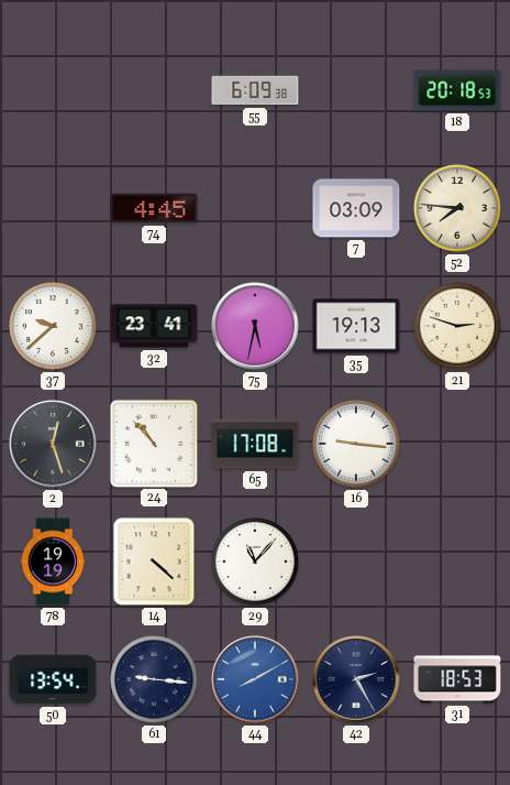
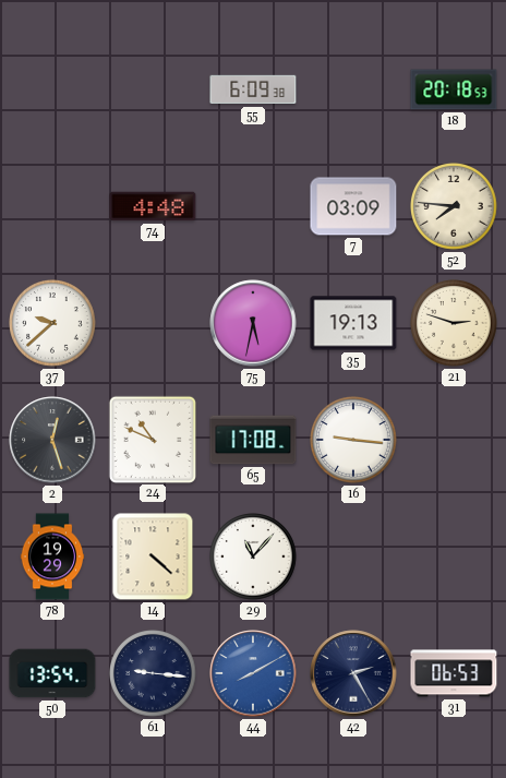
74: 4:45 -> 4:48 (153, 206)
32: 23:41 -> none (154, 326)
24: 10:53 -> 10:49 (152, 439)
78: 19:19 -> 19:29 (52, 556)
31: 18:53 -> 06:53 (454, 673)
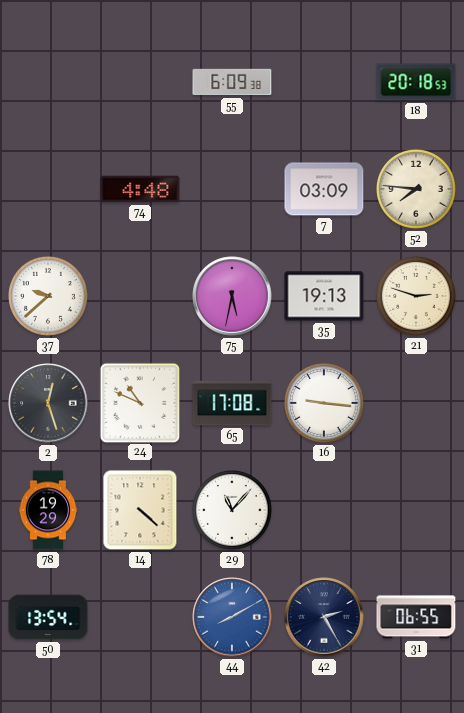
61: 9:16 -> none (154, 674)
31: 06:53 -> 06:55 (416, 617)
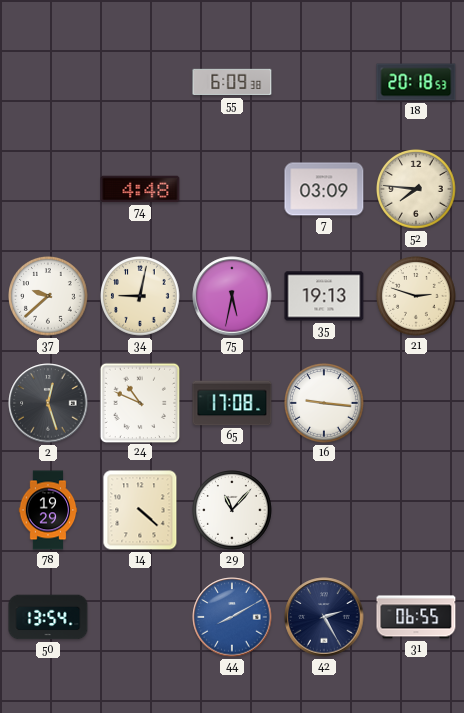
34: none -> 9:02 (141, 297)
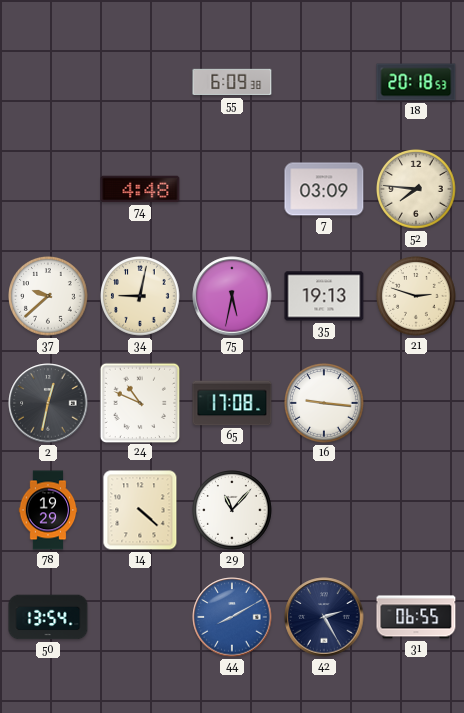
2: 12:27 -> 12:32 (48, 403)
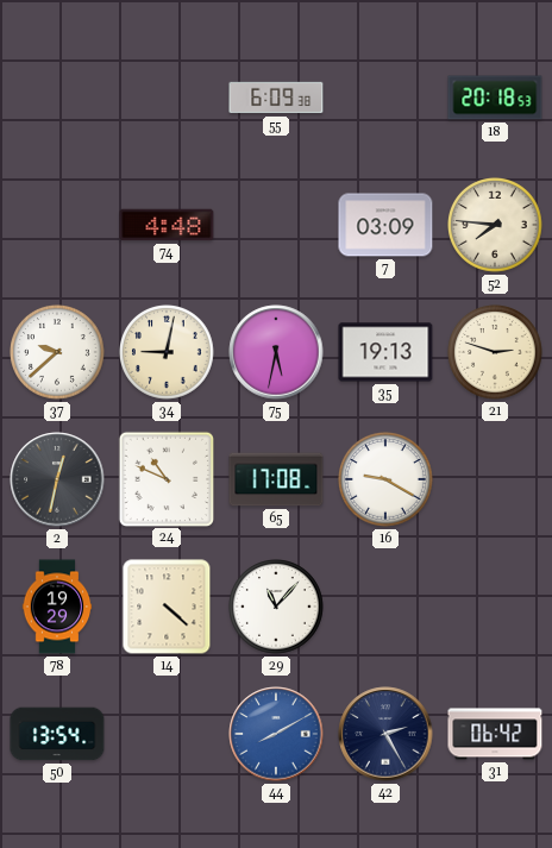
16: 9:16 -> 9:20 (387, 480)
31: 06:55 -> 06:42 (495, 734)
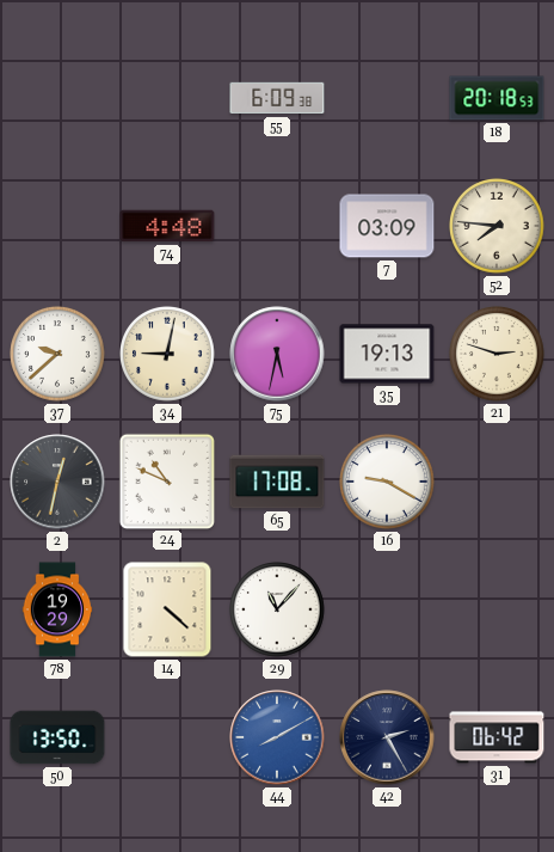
50: 13:54 -> 13:50 (57, 737)
